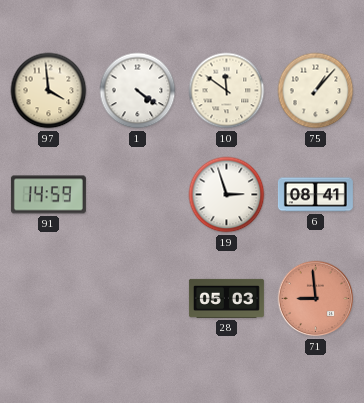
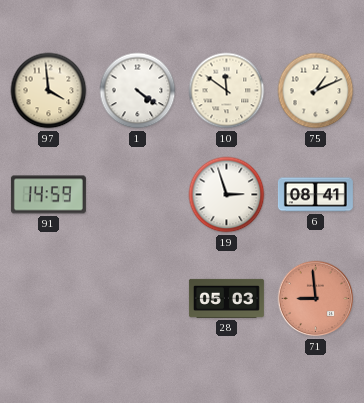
75: 1:07 -> 1:11 (316, 91)
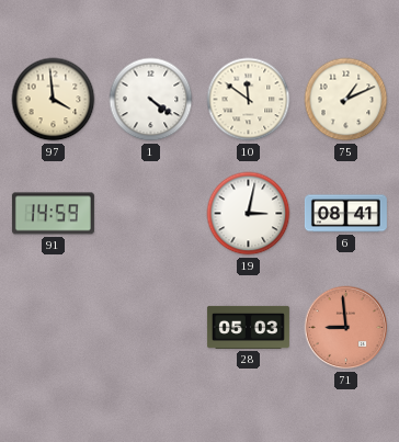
19: 2:57 -> 3:02 (249, 214)
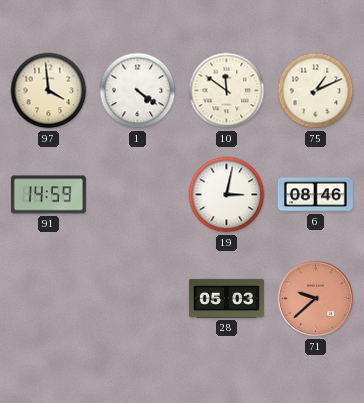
6: 08:41 -> 08:46 (315, 195)
71: 8:59 -> 9:38 (316, 299)
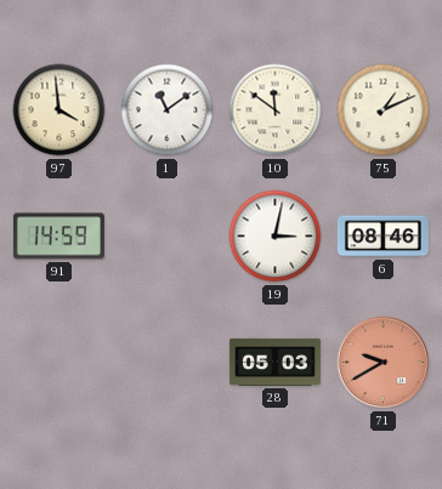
1: 4:21 -> 11:09 (168, 110)
71: 9:38 -> 9:40 (384, 363)
